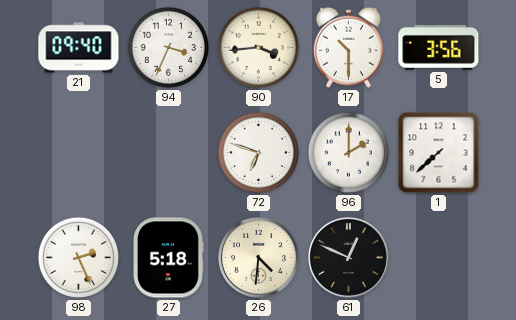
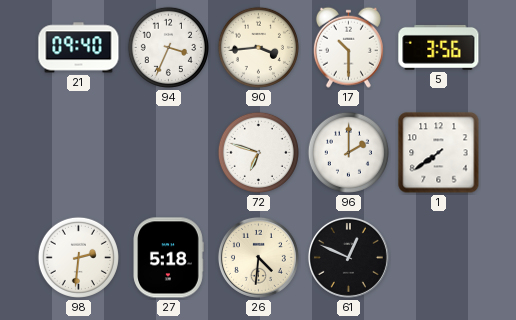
1: 7:38 -> 7:39 (439, 153)
98: 2:26 -> 2:31 (78, 257)
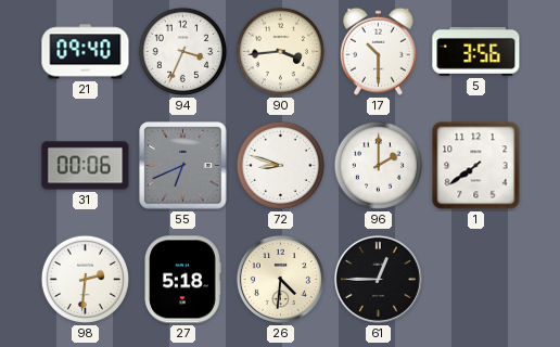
31: none -> 00:06 (86, 166)
55: none -> 6:41 (183, 166)
72: 6:48 -> 8:48 (280, 165)
61: 12:49 -> 12:45 (378, 279)
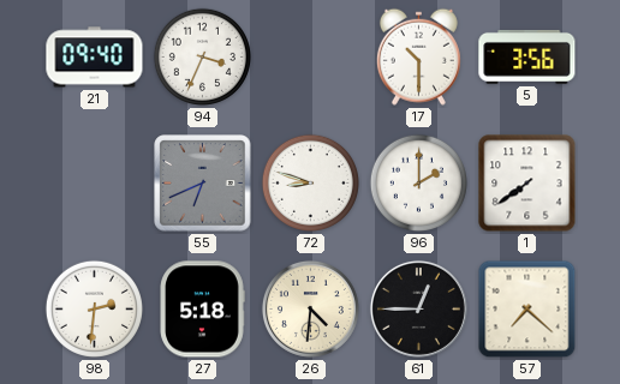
90: 3:44 -> none (280, 51)
31: 00:06 -> none (86, 166)
57: none -> 7:22 (527, 310)
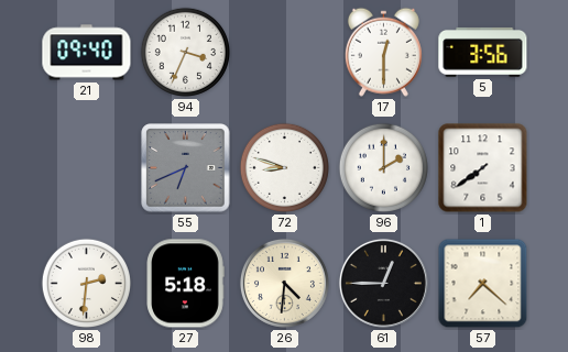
17: 10:30 -> 12:30 (383, 52)
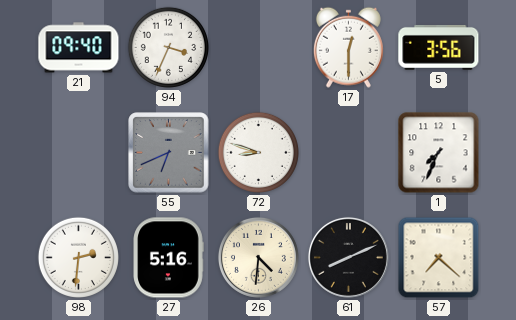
96: 2:00 -> none (383, 167)
1: 7:39 -> 7:34 (439, 153)
27: 5:18 -> 5:16 (168, 258)
61: 12:45 -> 8:11 (348, 257)
